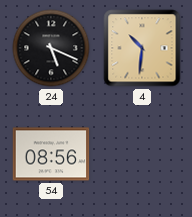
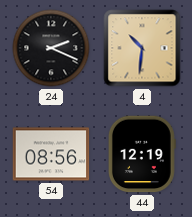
24: 5:19 -> 2:19 (51, 48)
44: none -> 12:19 (142, 154)
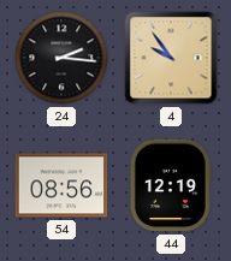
24: 2:19 -> 2:16 (61, 58)
4: 10:31 -> 9:54 (171, 58)
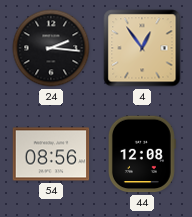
4: 9:54 -> 12:54 (142, 48)
44: 12:19 -> 12:08 (142, 154)
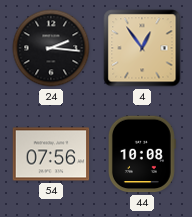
54: 08:56 -> 07:56 (51, 154)
44: 12:08 -> 10:08 (142, 154)
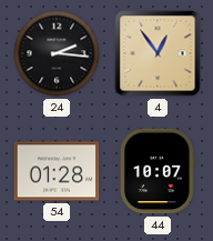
54: 07:56 -> 01:28 (57, 171)
44: 10:08 -> 10:07 (158, 171)
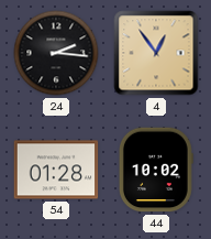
44: 10:07 -> 10:02 (156, 170)
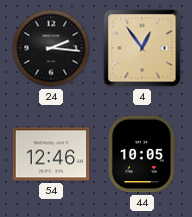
54: 01:28 -> 12:46 (51, 154)
44: 10:02 -> 10:05 (142, 154)
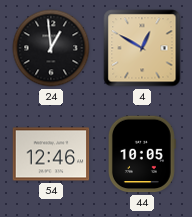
24: 2:16 -> 12:59 (51, 48)
4: 12:54 -> 12:50 (142, 48)
